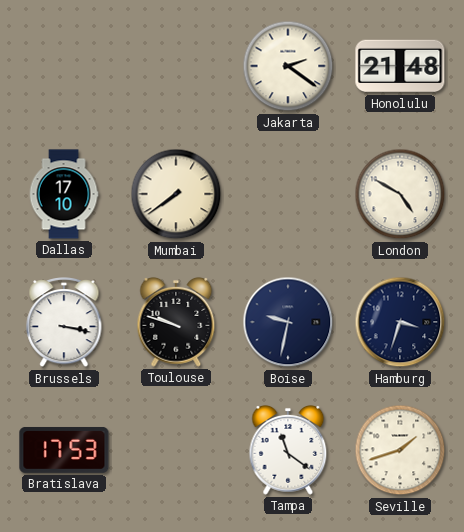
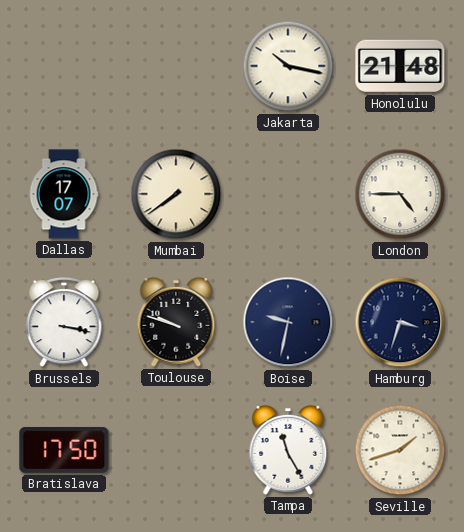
Jakarta: 2:21 -> 10:17 (288, 66)
Dallas: 17:10 -> 17:07 (64, 194)
London: 4:50 -> 4:45 (400, 194)
Bratislava: 17:53 -> 17:50 (64, 450)
Tampa: 11:21 -> 11:25 (288, 450)
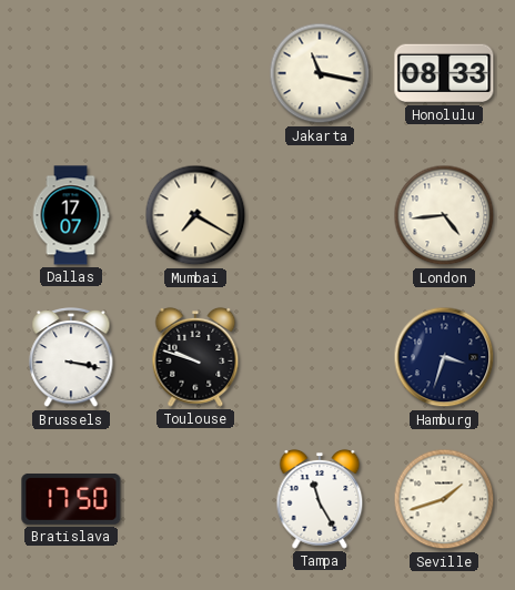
Jakarta: 10:17 -> 11:17 (320, 73)
Honolulu: 21:48 -> 08:33 (444, 73)
Mumbai: 7:39 -> 7:20 (195, 215)
London: 4:45 -> 4:44 (444, 215)
Boise: 9:32 -> none (288, 322)
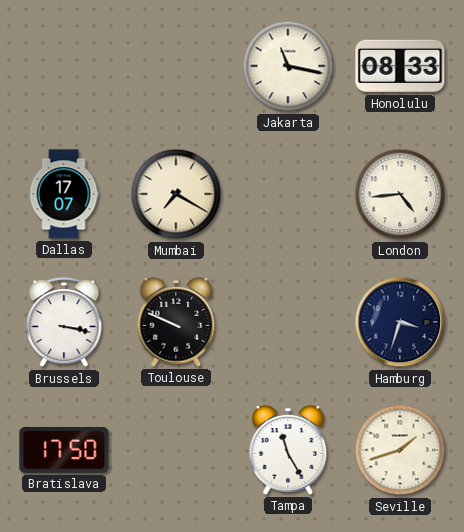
Toulouse: 9:48 -> 9:49 (176, 322)
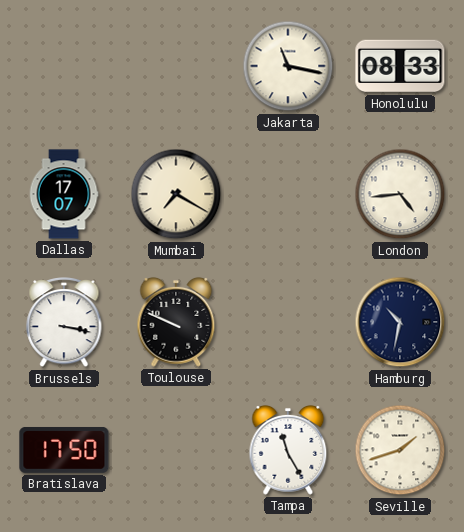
Hamburg: 3:33 -> 10:32 (400, 322)
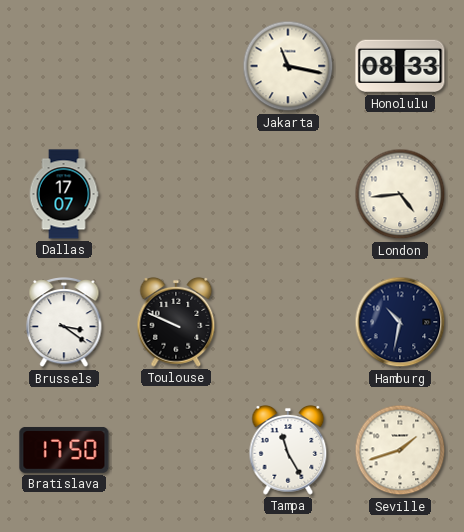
Mumbai: 7:20 -> none (176, 194)
Brussels: 3:17 -> 3:21 (64, 323)
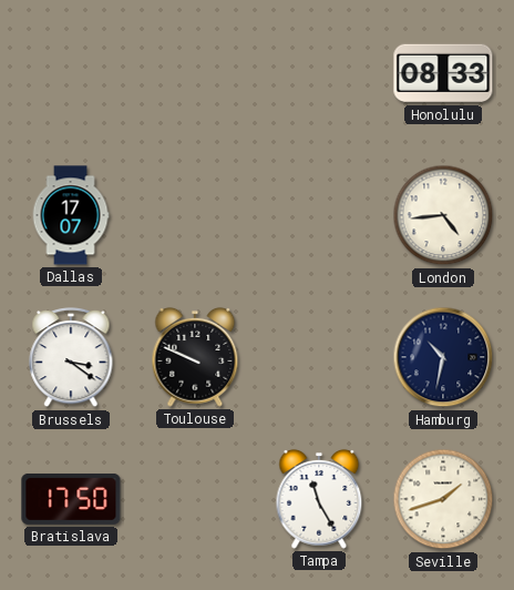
Jakarta: 11:17 -> none (288, 66)
